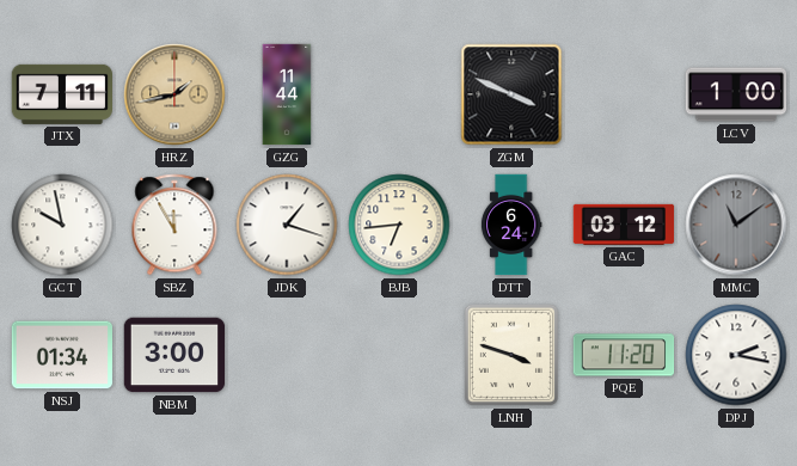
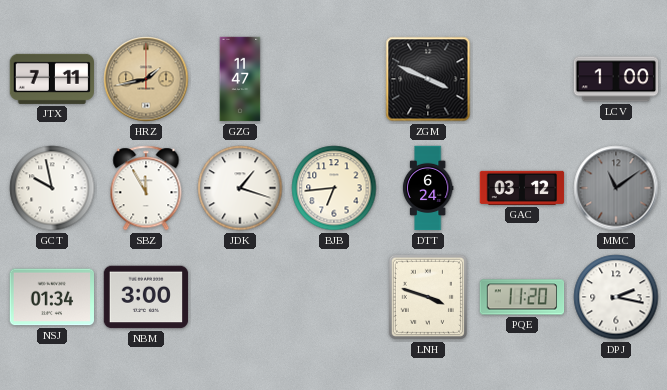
GZG: 11:44 -> 11:47 (240, 79)
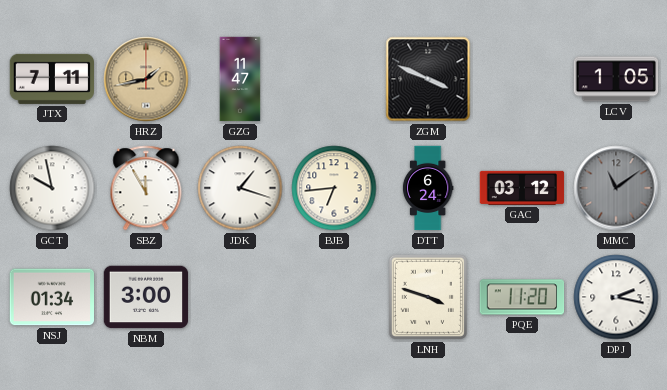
LCV: 1:00 -> 1:05 (616, 79)
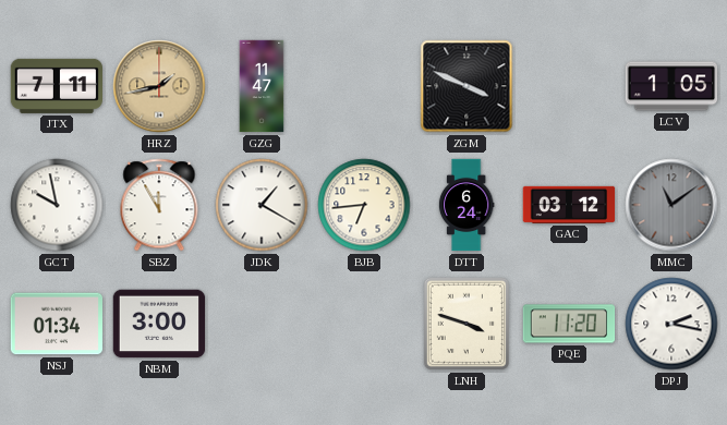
JDK: 1:18 -> 1:20 (262, 205)
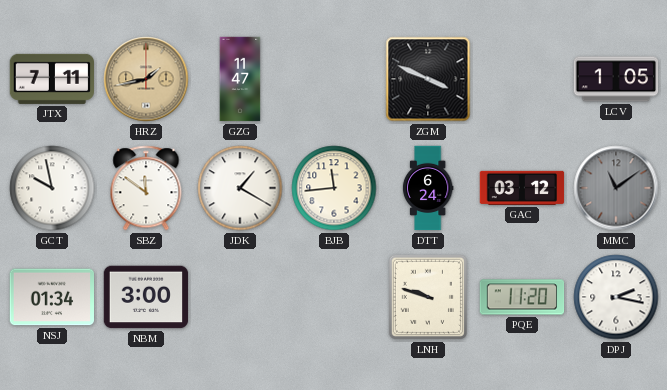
SBZ: 11:55 -> 11:51 (146, 188)
BJB: 6:44 -> 11:44 (334, 188)
LNH: 3:48 -> 9:48 (428, 297)
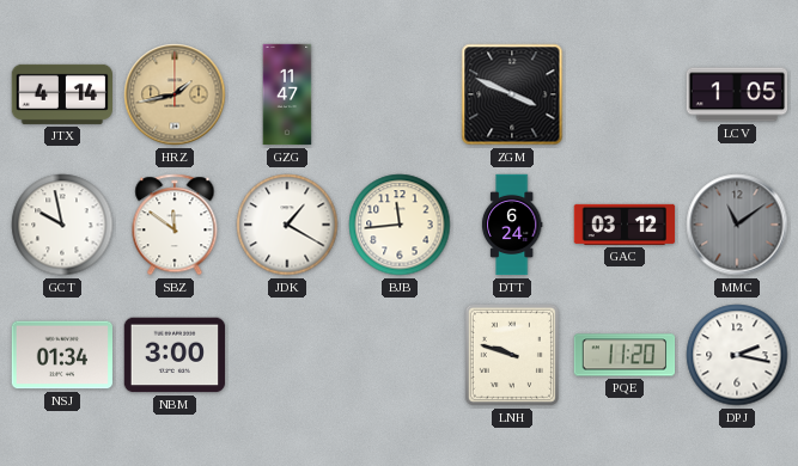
JTX: 7:11 -> 4:14 (61, 94)
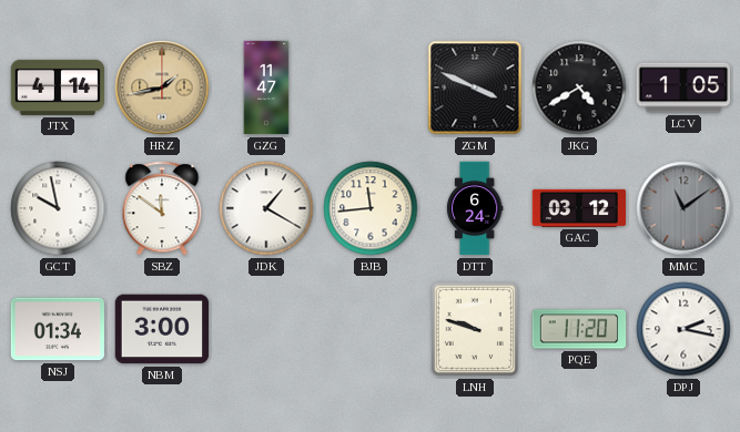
JKG: none -> 4:40 (579, 88)
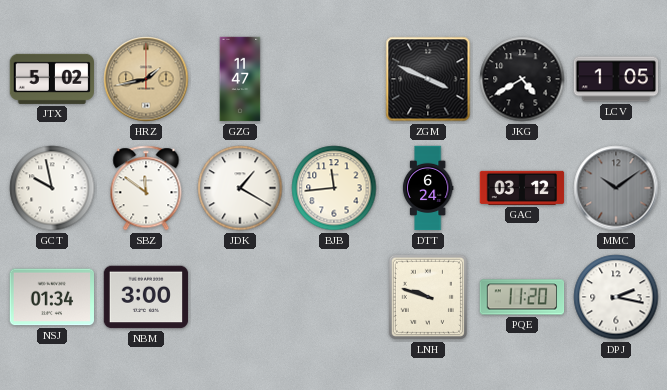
JTX: 4:14 -> 5:02 (51, 79)
MMC: 11:09 -> 10:09 (616, 188)
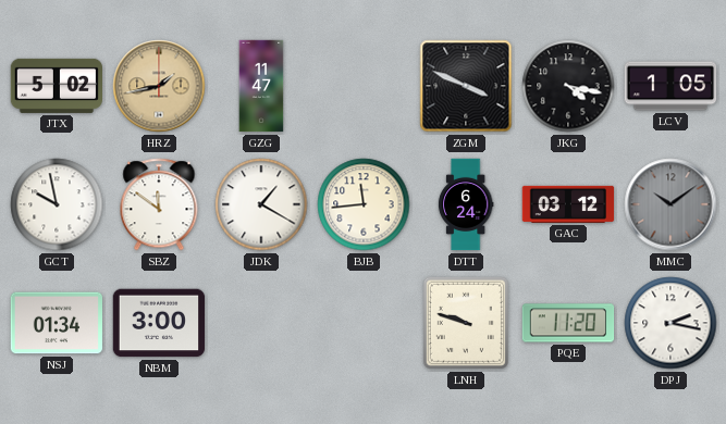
JKG: 4:40 -> 4:17 (568, 86)
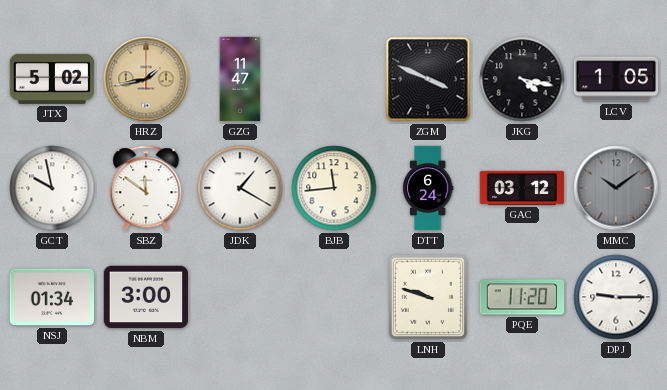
DPJ: 2:17 -> 9:15 (616, 297)
